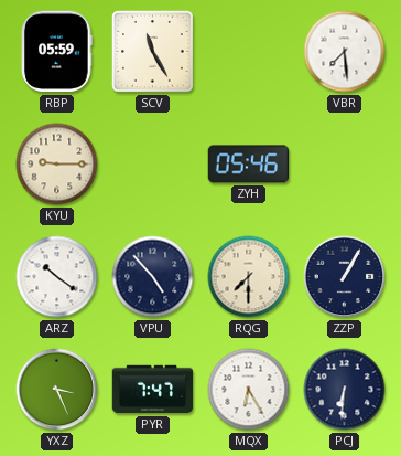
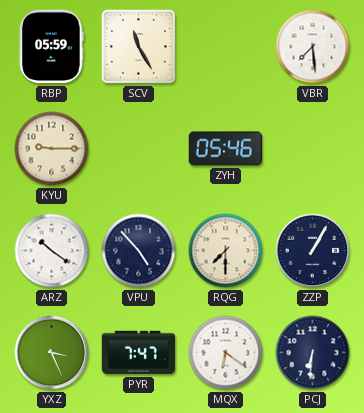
MQX: 6:25 -> 6:21 (226, 353)
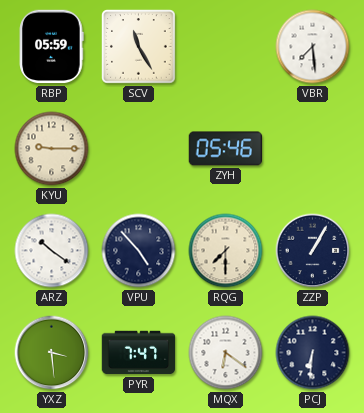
YXZ: 3:26 -> 3:29 (52, 353)
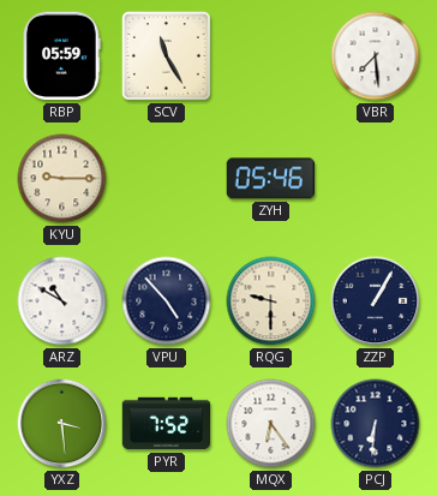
ARZ: 10:21 -> 10:50 (62, 301)
RQG: 7:30 -> 9:30 (271, 301)
PYR: 7:47 -> 7:52 (167, 424)
MQX: 6:21 -> 6:24 (271, 424)
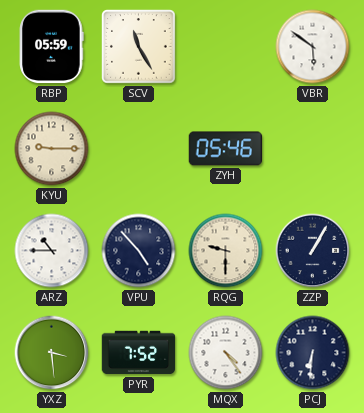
VBR: 7:29 -> 5:51 (313, 47)
ARZ: 10:50 -> 10:45 (52, 251)
MQX: 6:24 -> 4:24 (226, 353)
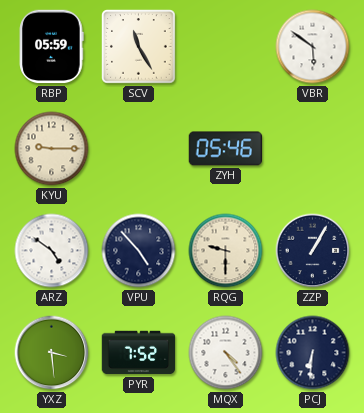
ARZ: 10:45 -> 4:51 (52, 251)
